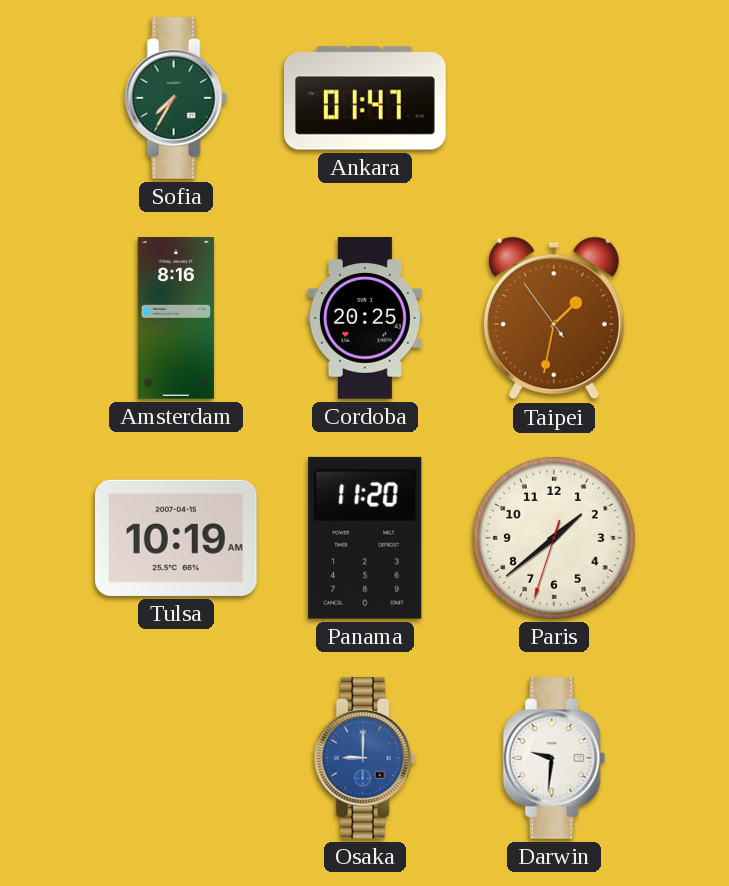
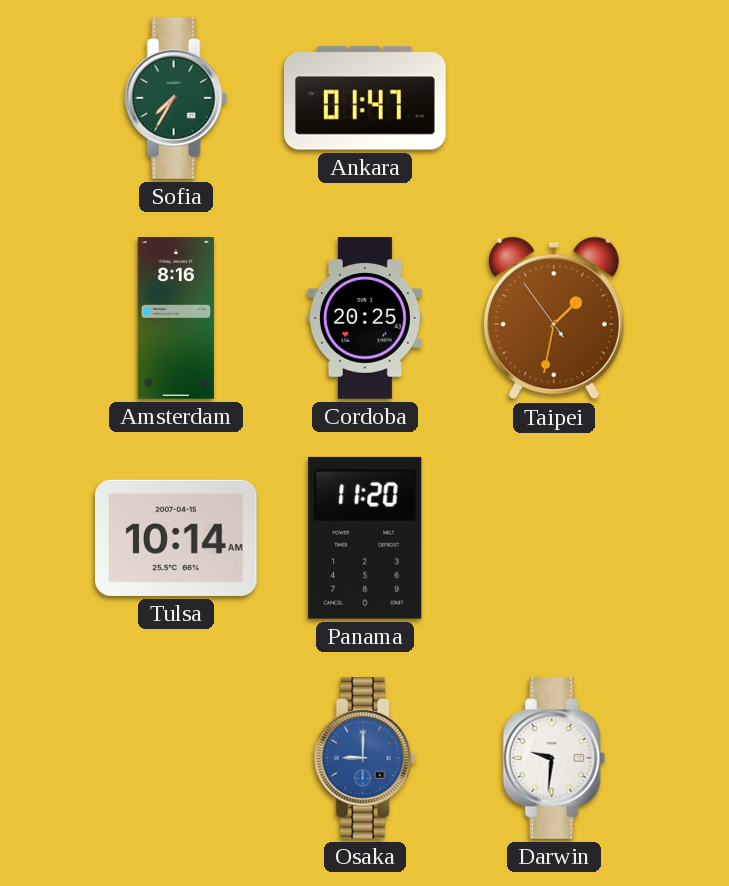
Tulsa: 10:19 -> 10:14 (176, 538)
Paris: 1:38 -> none (554, 538)
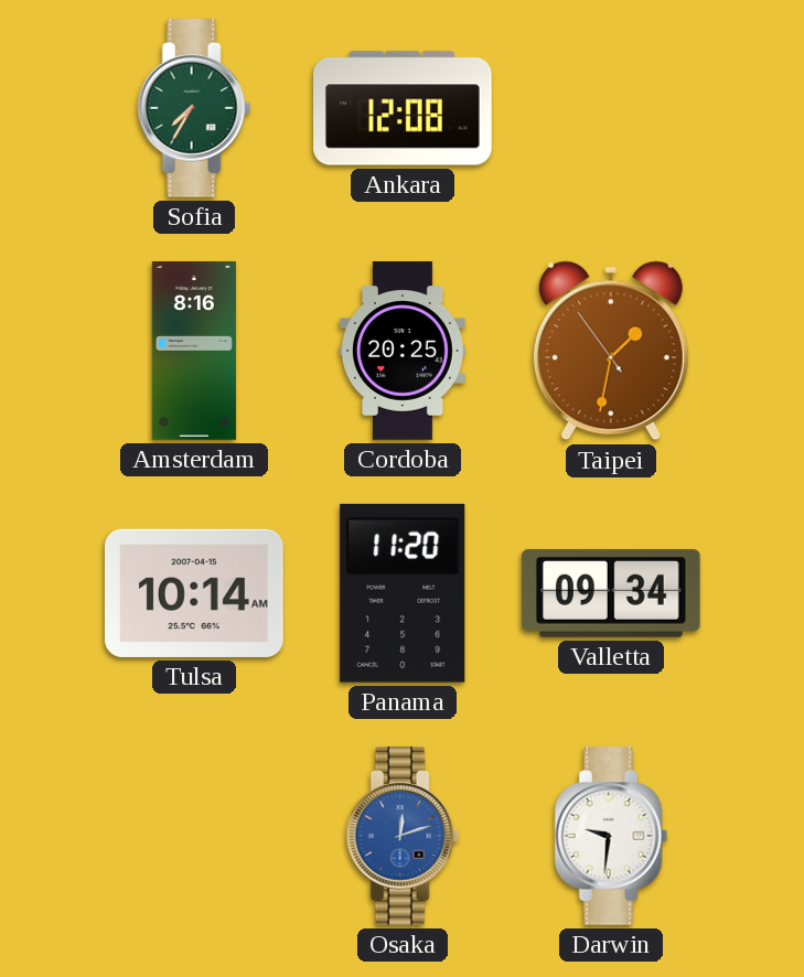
Ankara: 01:47 -> 12:08 (403, 108)
Valletta: none -> 09:34 (611, 593)
Osaka: 9:00 -> 12:12 (403, 837)
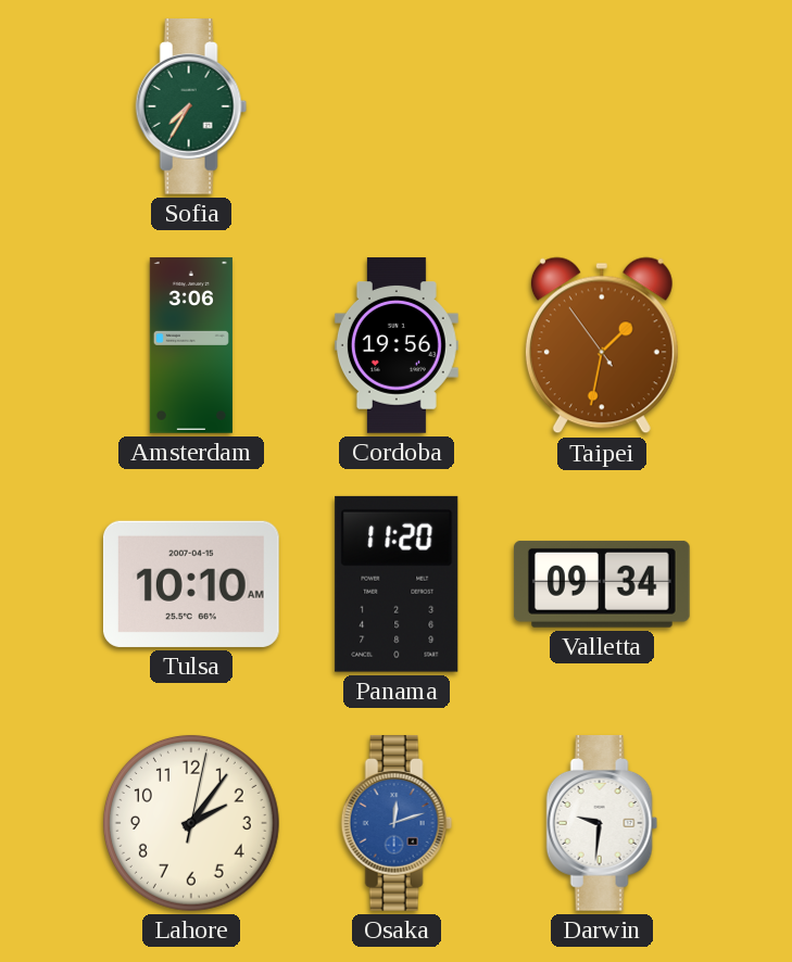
Ankara: 12:08 -> none (403, 108)
Amsterdam: 8:16 -> 3:06 (191, 345)
Cordoba: 20:25 -> 19:56 (397, 345)
Tulsa: 10:14 -> 10:10 (191, 584)
Lahore: none -> 2:06 (191, 823)
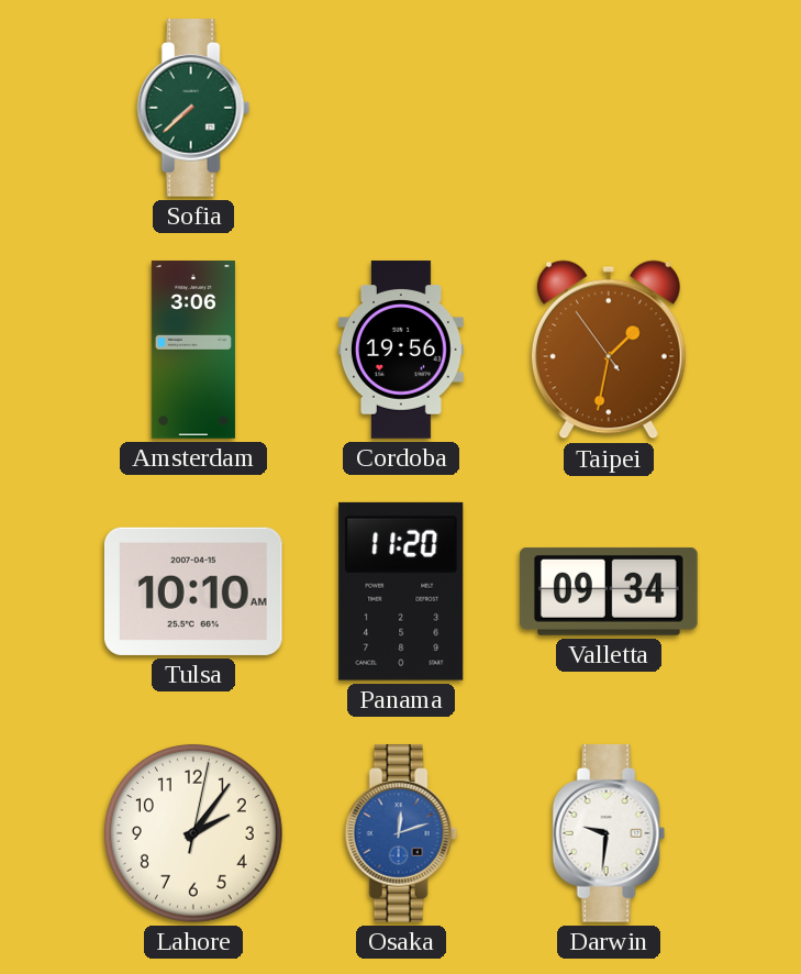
Sofia: 7:35 -> 7:38 (193, 109)
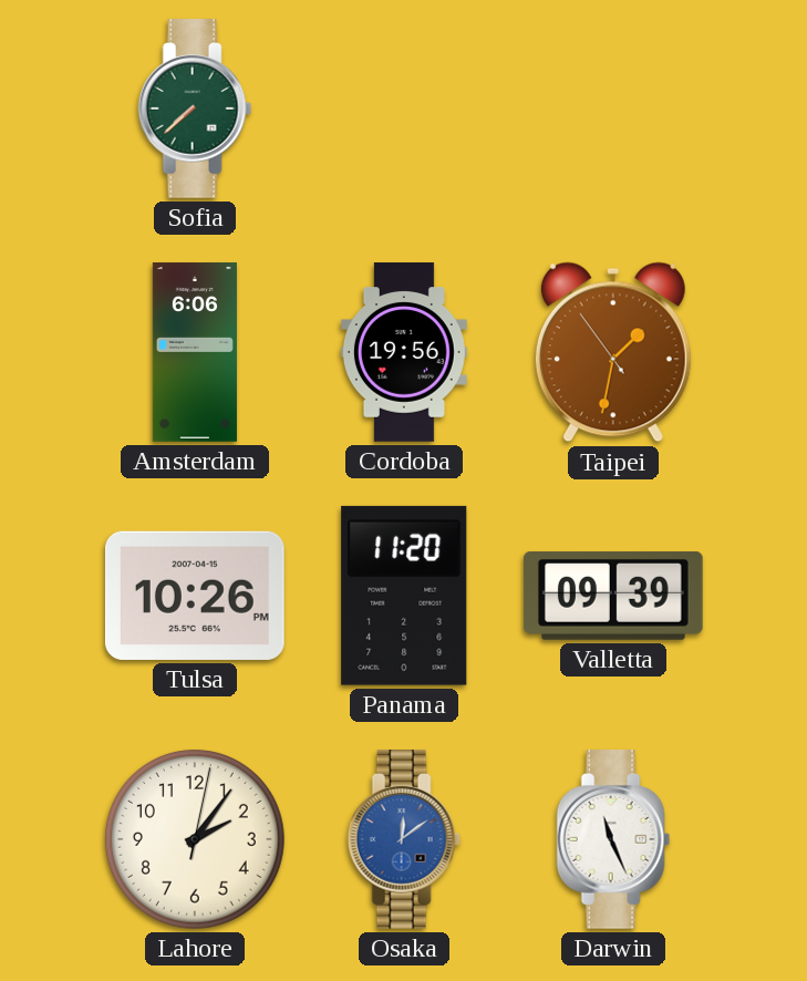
Amsterdam: 3:06 -> 6:06 (195, 352)
Tulsa: 10:10 -> 10:26 (195, 596)
Valletta: 09:34 -> 09:39 (613, 596)
Osaka: 12:12 -> 12:09 (404, 840)
Darwin: 9:31 -> 11:26 (613, 840)
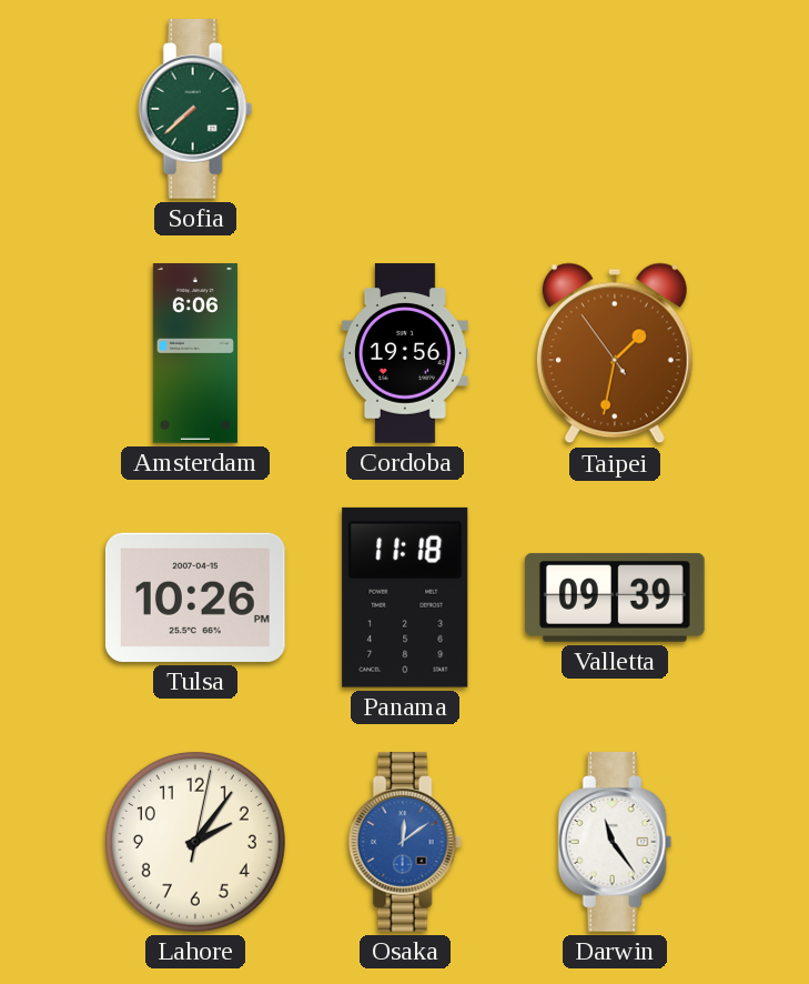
Panama: 11:20 -> 11:18 (405, 598)
Darwin: 11:26 -> 11:24 (615, 843)
